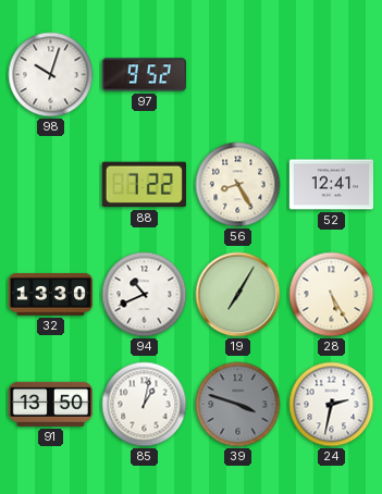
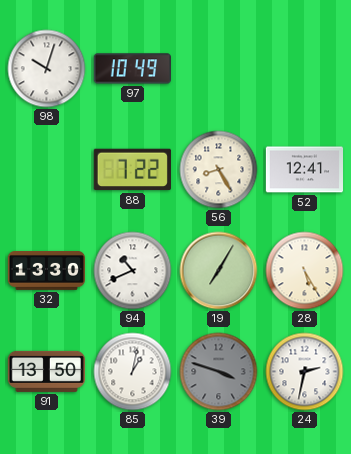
97: 9:52 -> 10:49 (132, 69)
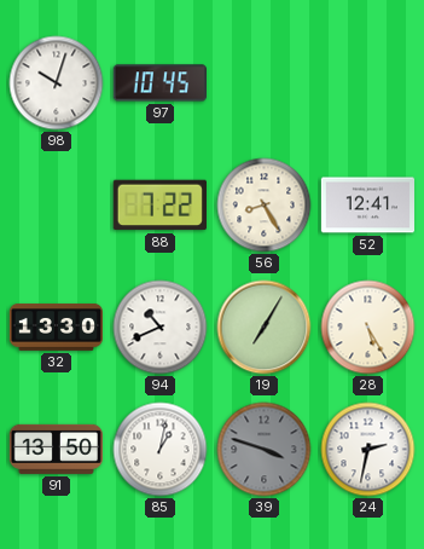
97: 10:49 -> 10:45 (159, 83)
